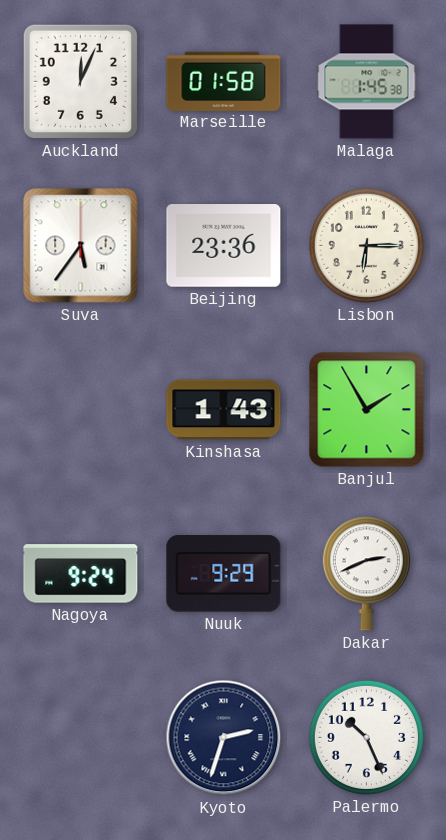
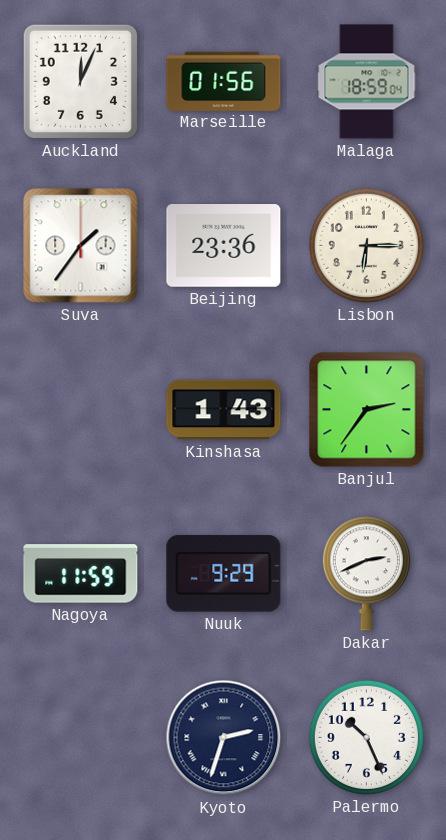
Marseille: 01:58 -> 01:56 (224, 81)
Malaga: 1:45 -> 18:59 (367, 82)
Suva: 5:36 -> 1:36 (81, 246)
Banjul: 1:55 -> 2:36 (367, 410)
Nagoya: 9:24 -> 11:59 (81, 574)
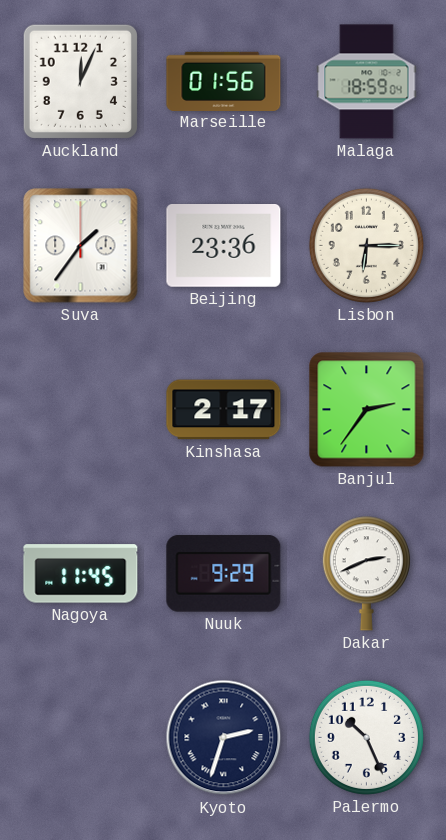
Kinshasa: 1:43 -> 2:17 (224, 410)
Nagoya: 11:59 -> 11:45 (81, 574)
